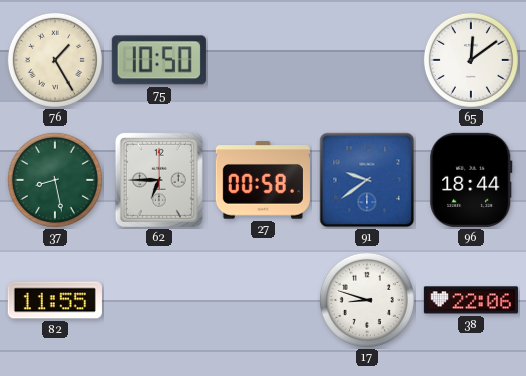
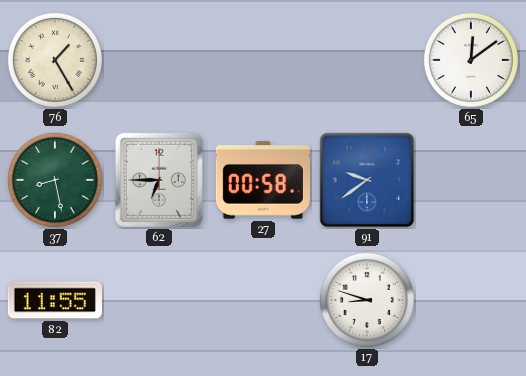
75: 10:50 -> none (159, 60)
96: 18:44 -> none (471, 180)
38: 22:06 -> none (471, 300)
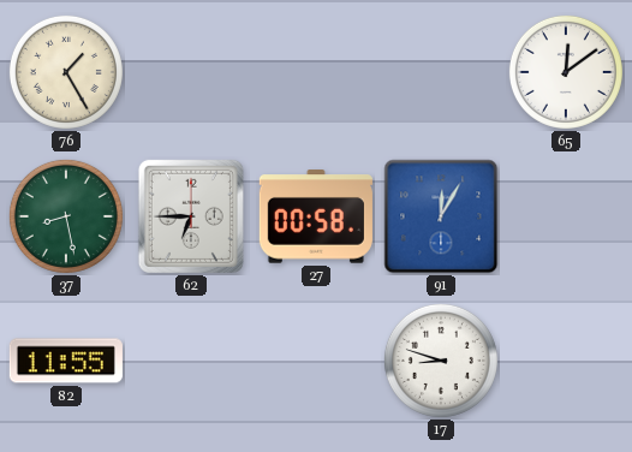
91: 9:39 -> 12:05 (441, 216)
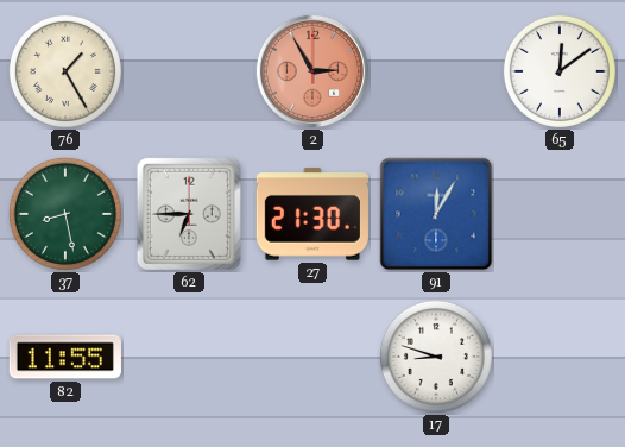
2: none -> 2:55 (312, 71)
27: 00:58 -> 21:30 (312, 214)
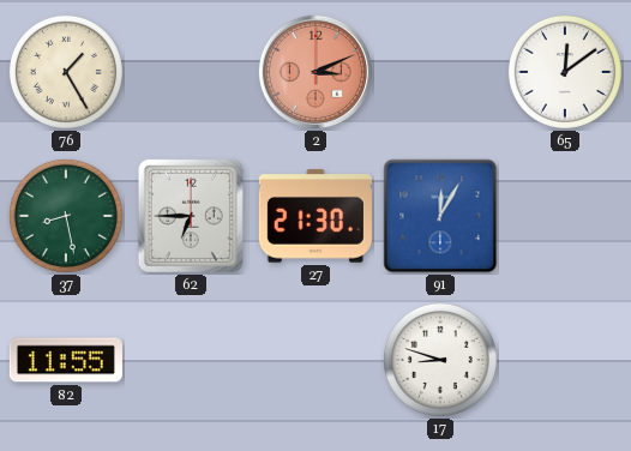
2: 2:55 -> 3:11 (315, 72)
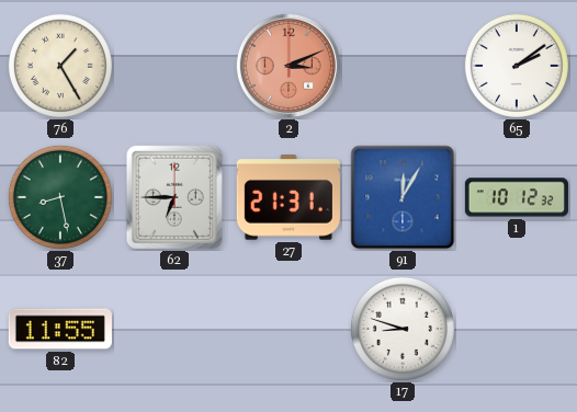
65: 12:09 -> 2:09 (517, 66)
27: 21:30 -> 21:31 (288, 197)
1: none -> 10:12 (517, 197)
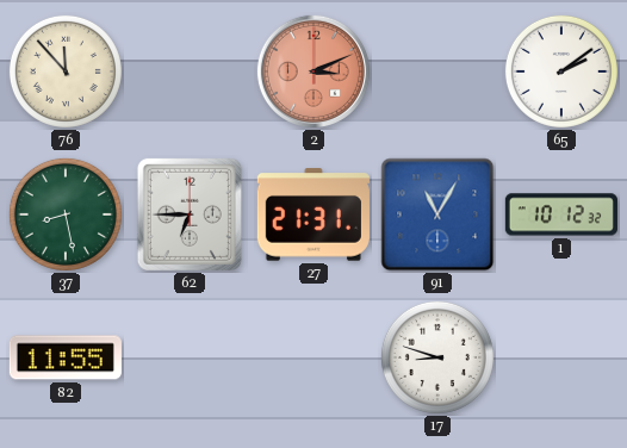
76: 1:25 -> 11:53 (66, 71)
91: 12:05 -> 11:05 (437, 214)
